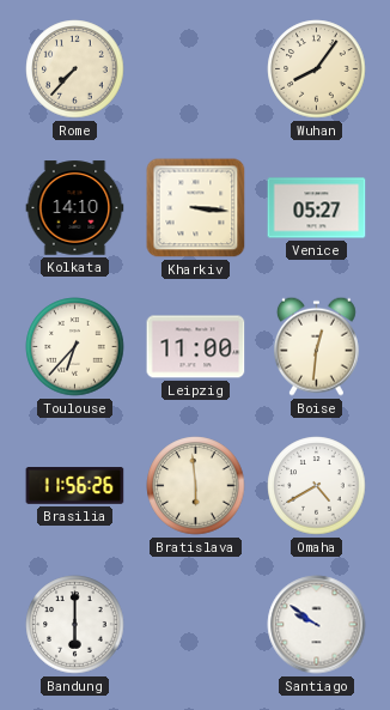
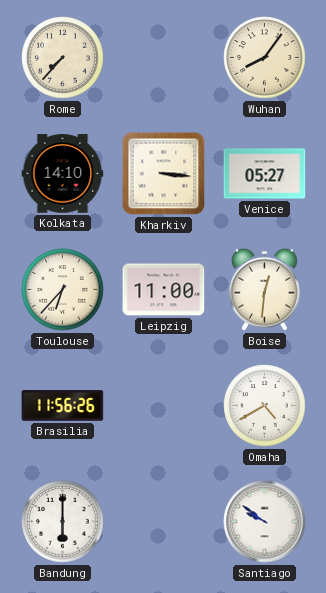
Bratislava: 5:59 -> none (196, 486)
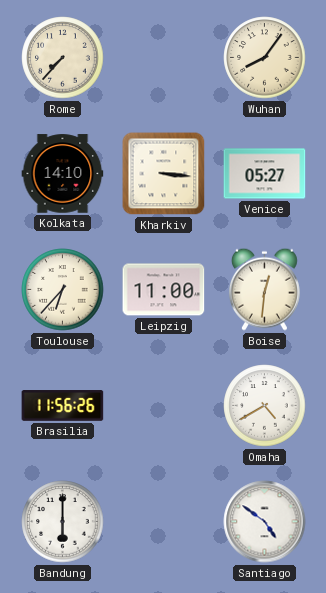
Santiago: 9:51 -> 4:51 (265, 522)
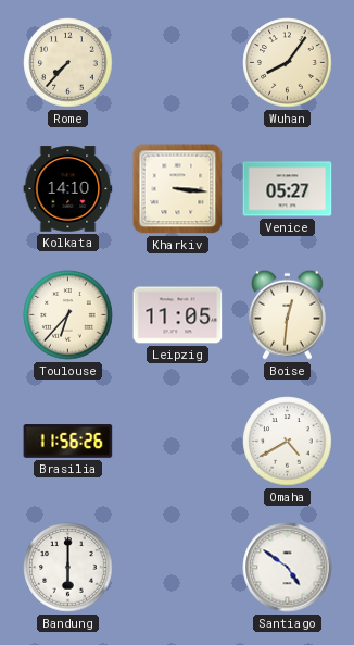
Leipzig: 11:00 -> 11:05 (178, 315)
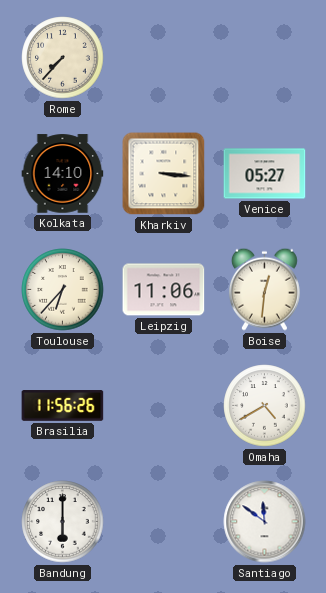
Wuhan: 8:06 -> none (288, 63)
Leipzig: 11:05 -> 11:06 (164, 290)
Santiago: 4:51 -> 11:51 (265, 522)
